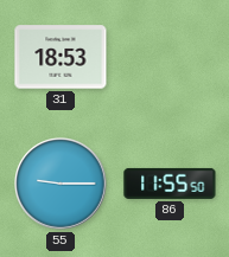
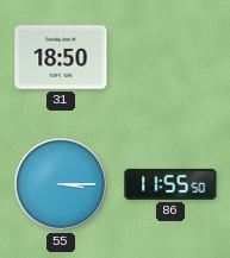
31: 18:53 -> 18:50 (61, 57)
55: 9:15 -> 3:15 (61, 184)
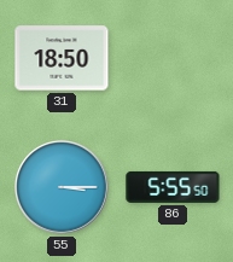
86: 11:55 -> 5:55 (173, 187)
